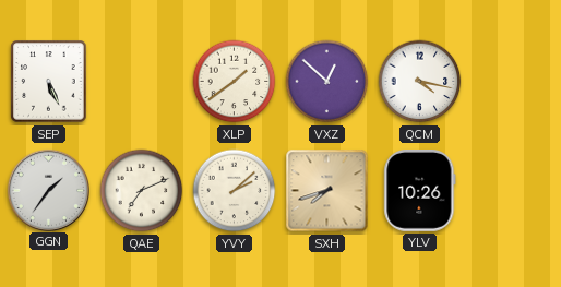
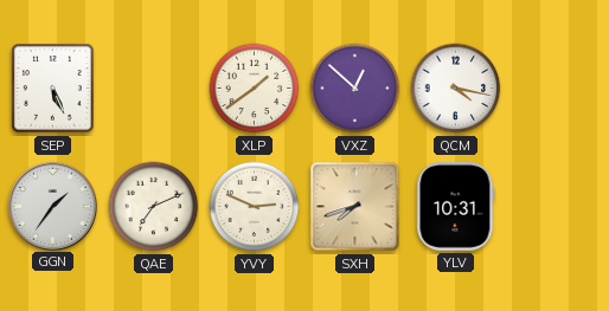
YVY: 2:08 -> 2:49 (255, 207)
YLV: 10:26 -> 10:31 (456, 206)
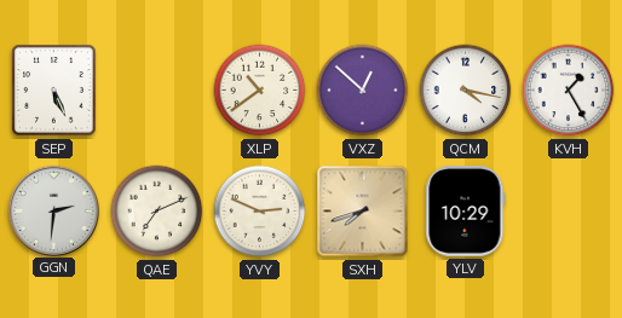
XLP: 1:39 -> 10:39 (260, 91)
KVH: none -> 1:25 (569, 91)
GGN: 1:36 -> 2:31 (53, 210)
YLV: 10:31 -> 10:29 (466, 210)
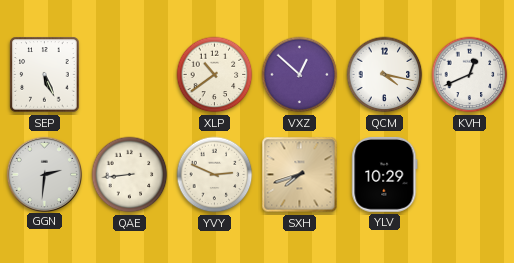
KVH: 1:25 -> 12:41 (470, 75)
QAE: 7:11 -> 8:44 (130, 175)
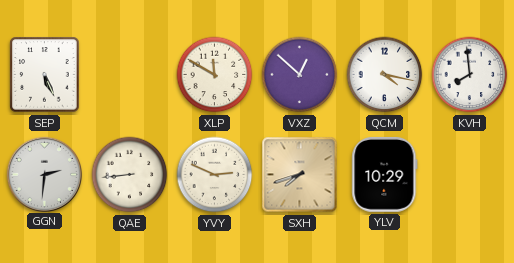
XLP: 10:39 -> 11:50 (215, 75)
KVH: 12:41 -> 7:59 (470, 75)
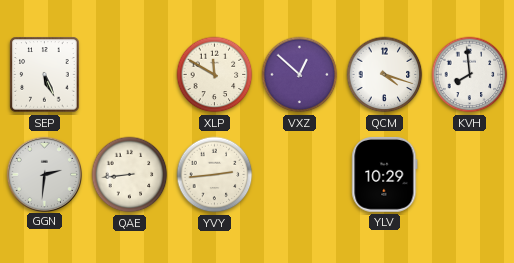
QCM: 4:17 -> 4:18 (385, 75)
YVY: 2:49 -> 2:44 (215, 175)
SXH: 7:42 -> none (300, 175)
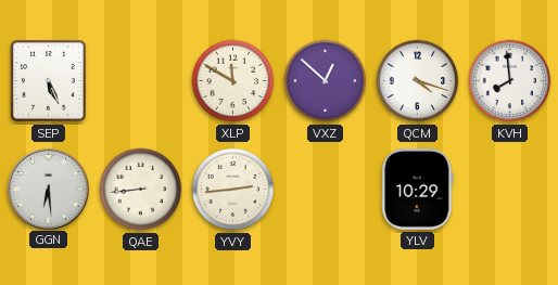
GGN: 2:31 -> 6:29 (48, 189)
